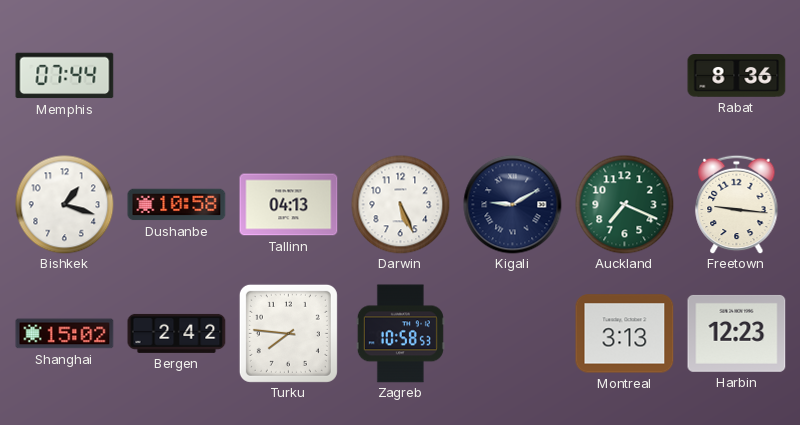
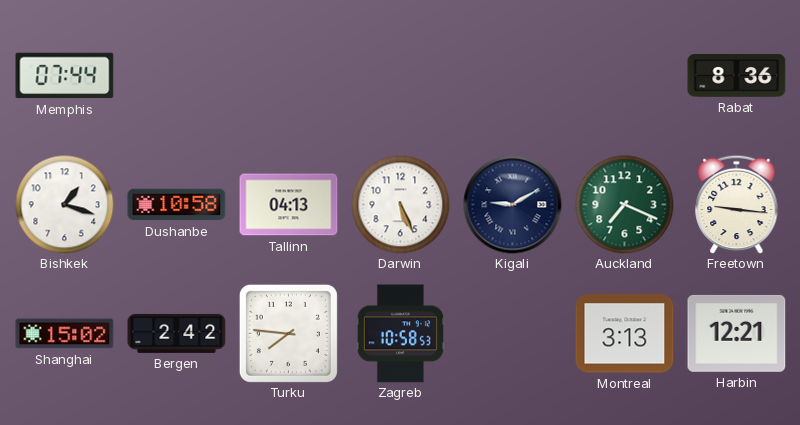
Harbin: 12:23 -> 12:21 (737, 333)
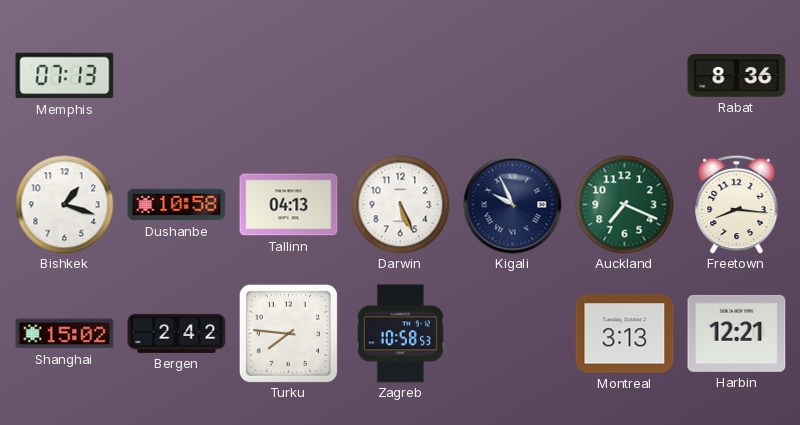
Memphis: 07:44 -> 07:13 (65, 76)
Kigali: 9:10 -> 9:56 (513, 205)
Freetown: 9:16 -> 8:16 (737, 204)
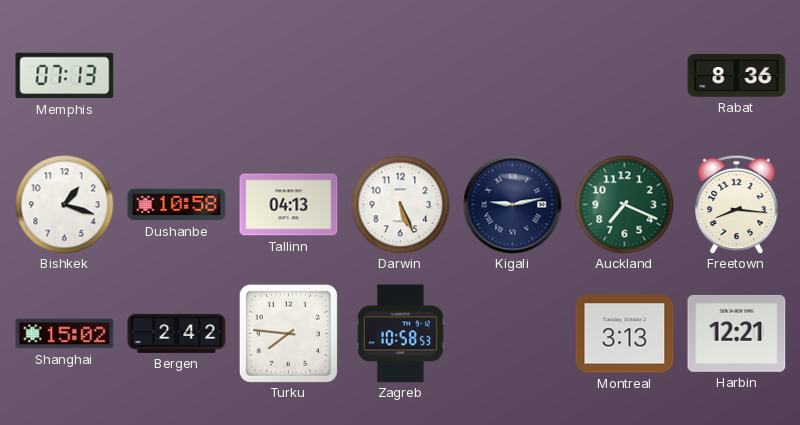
Kigali: 9:56 -> 9:13 (513, 205)
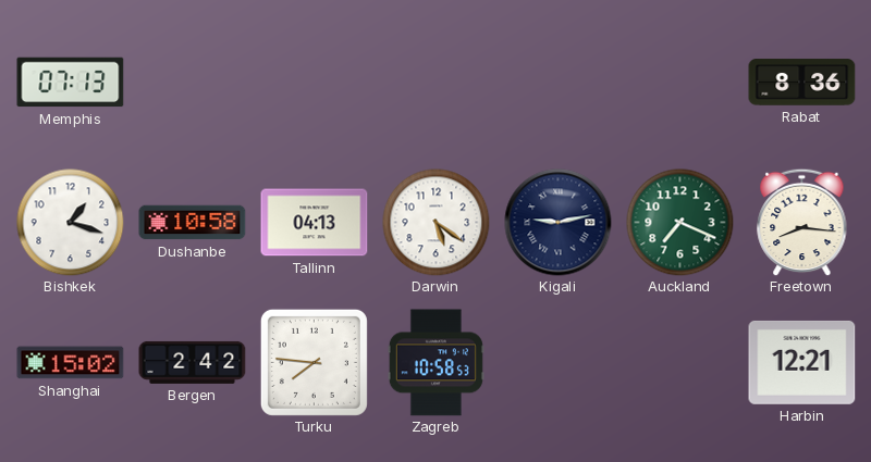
Darwin: 5:26 -> 5:21 (437, 223)
Montreal: 3:13 -> none (625, 334)
